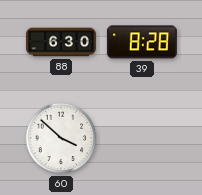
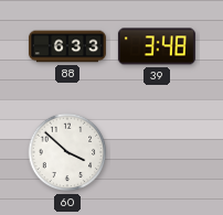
88: 6:30 -> 6:33 (67, 46)
39: 8:28 -> 3:48 (157, 46)
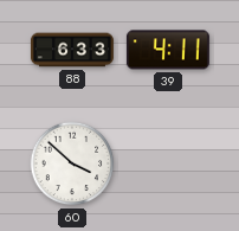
39: 3:48 -> 4:11 (168, 50)
